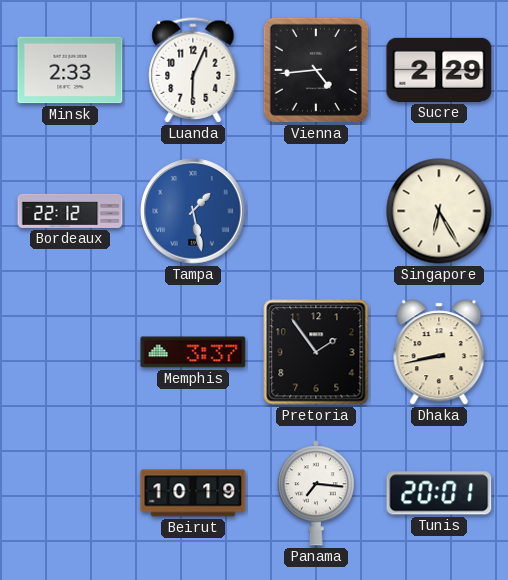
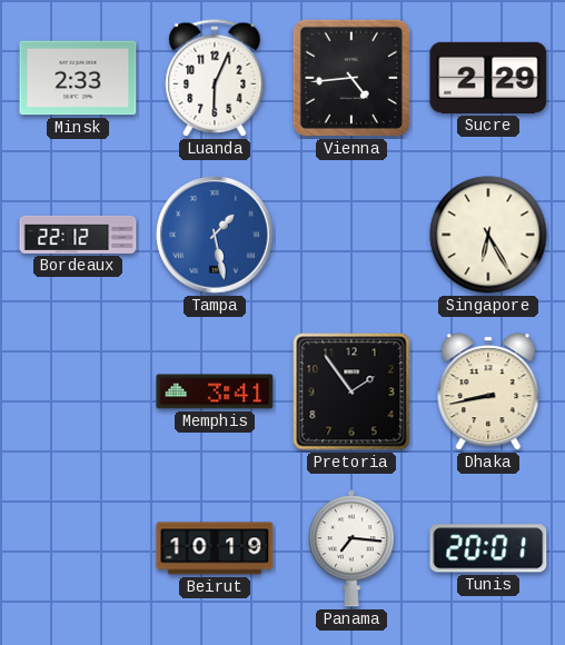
Memphis: 3:37 -> 3:41 (215, 391)
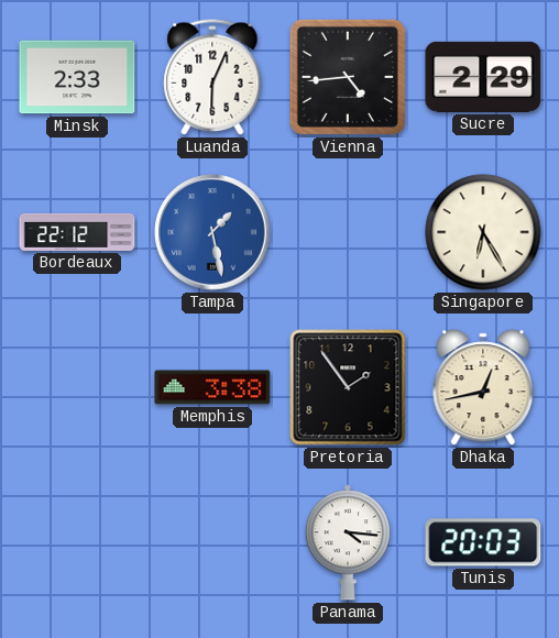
Memphis: 3:41 -> 3:38 (212, 387)
Dhaka: 8:43 -> 12:43 (483, 387)
Beirut: 10:19 -> none (215, 548)
Panama: 7:16 -> 4:16 (348, 542)
Tunis: 20:01 -> 20:03 (483, 542)
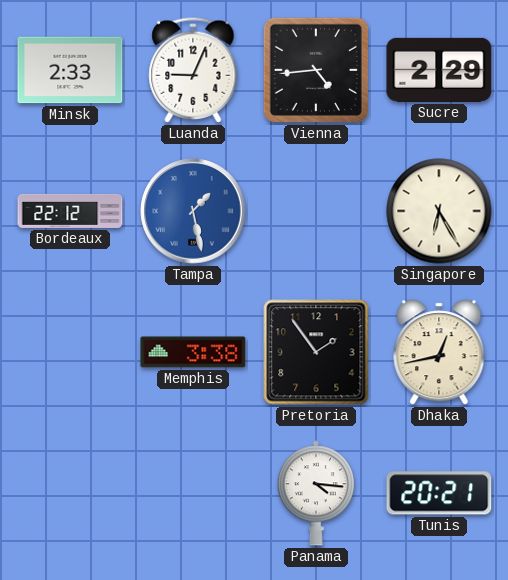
Luanda: 6:04 -> 9:04 (193, 70)
Tunis: 20:03 -> 20:21 (439, 493)
